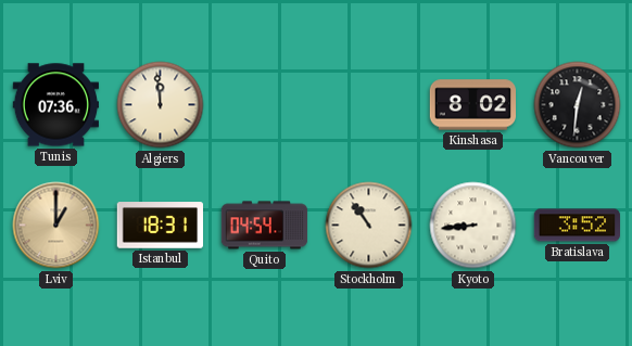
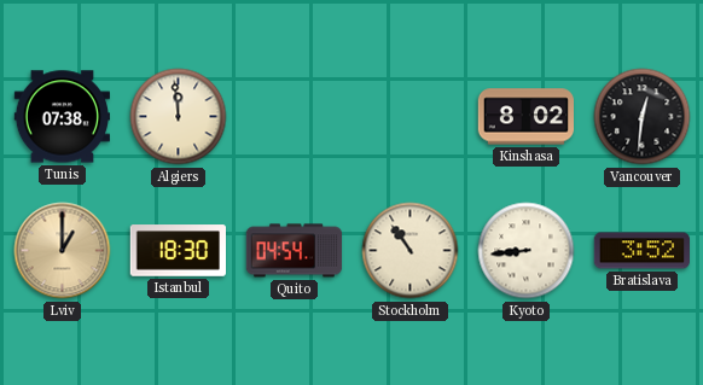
Tunis: 07:36 -> 07:38 (63, 117)
Istanbul: 18:31 -> 18:30 (178, 251)
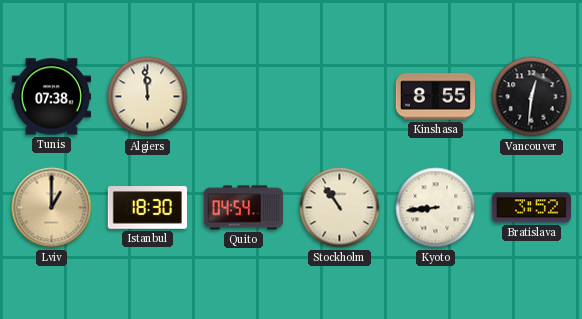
Kinshasa: 8:02 -> 8:55 (435, 97)
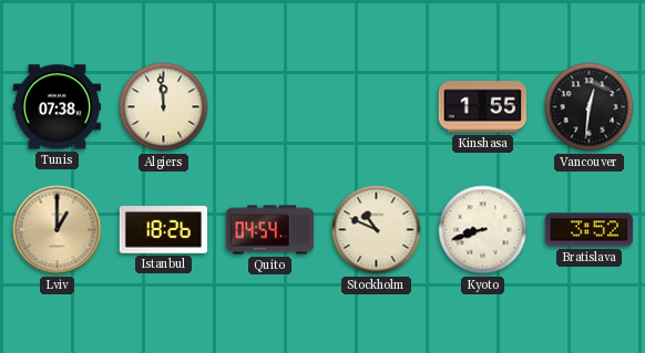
Kinshasa: 8:55 -> 1:55 (482, 107)
Istanbul: 18:30 -> 18:26 (163, 230)
Stockholm: 10:54 -> 10:49 (377, 230)
Kyoto: 8:44 -> 8:42 (483, 230)
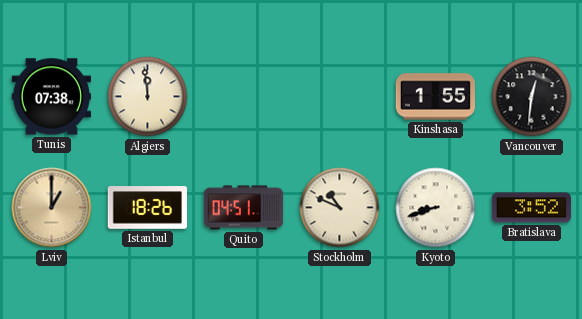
Quito: 04:54 -> 04:51 (244, 208)
